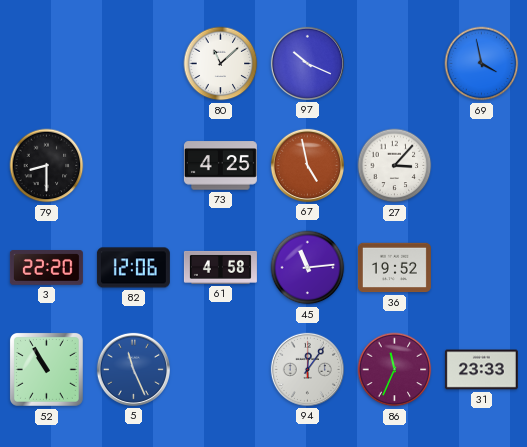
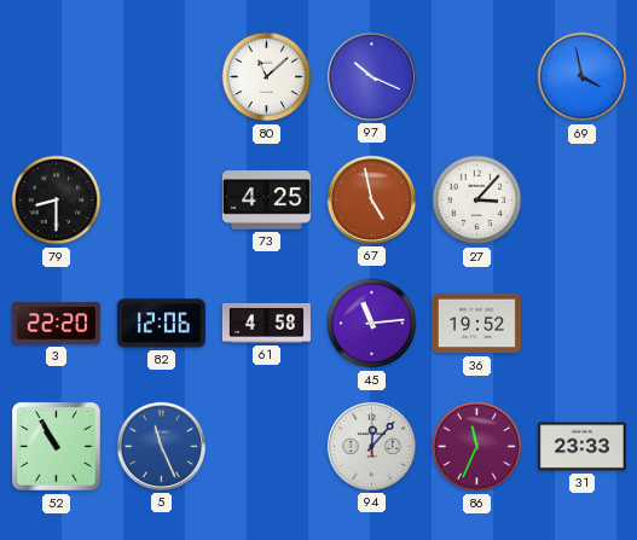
94: 12:06 -> 12:07 (371, 446)
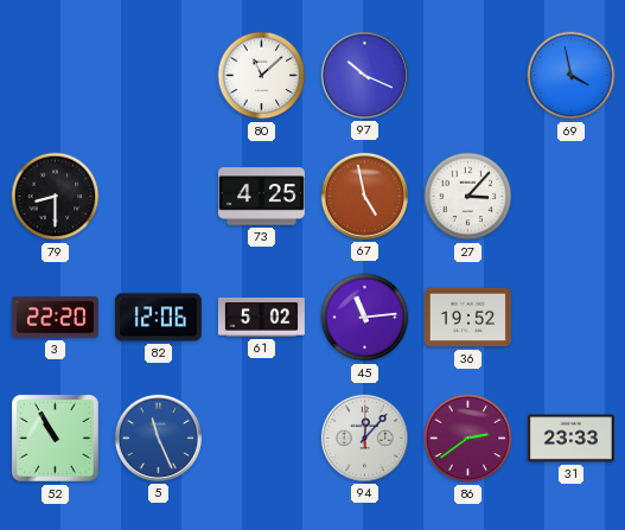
61: 4:58 -> 5:02 (261, 317)
86: 11:34 -> 2:39 (468, 439)
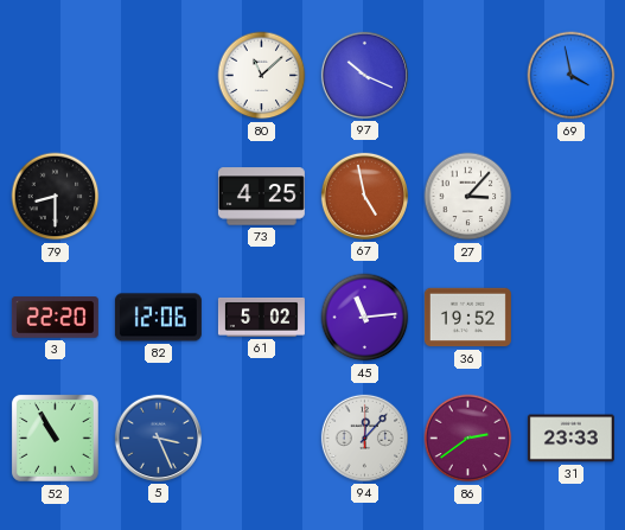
5: 11:26 -> 3:26 (158, 438)
